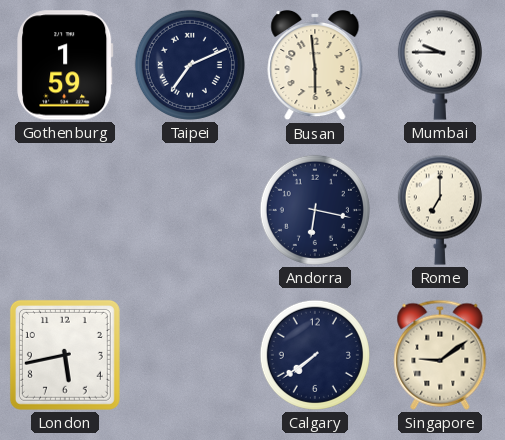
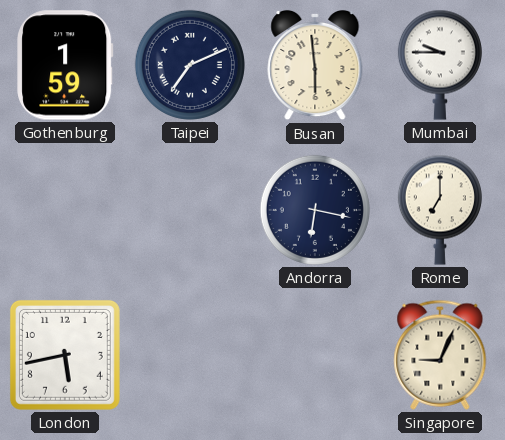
Calgary: 7:39 -> none (315, 355)
Singapore: 9:09 -> 9:04 (440, 355)
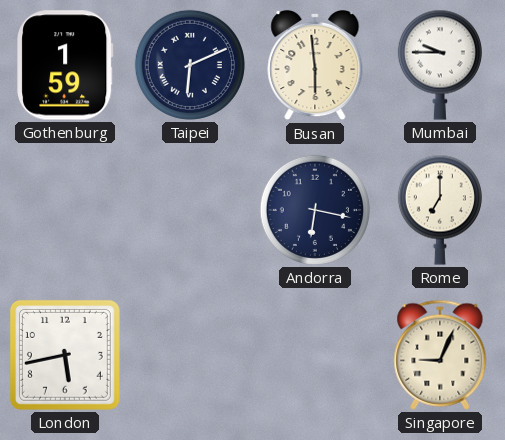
Taipei: 7:11 -> 6:11 (190, 65)
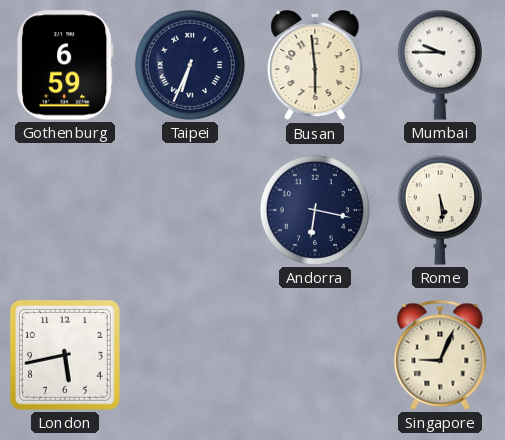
Gothenburg: 1:59 -> 6:59 (65, 65)
Taipei: 6:11 -> 6:34 (190, 65)
Rome: 7:00 -> 5:29 (440, 210)
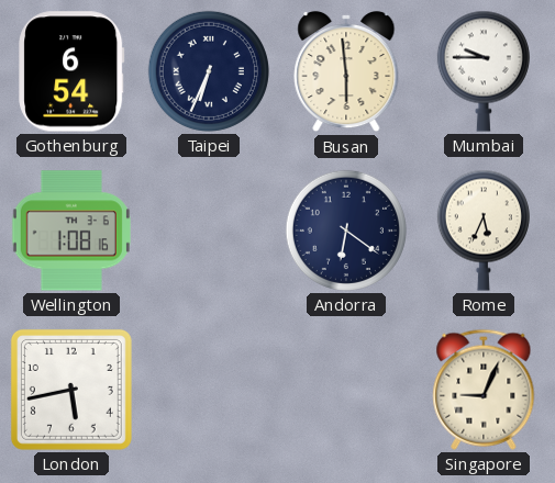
Gothenburg: 6:59 -> 6:54 (71, 71)
Wellington: none -> 1:08 (71, 231)
Andorra: 6:17 -> 6:21 (346, 231)
Rome: 5:29 -> 5:34 (484, 231)
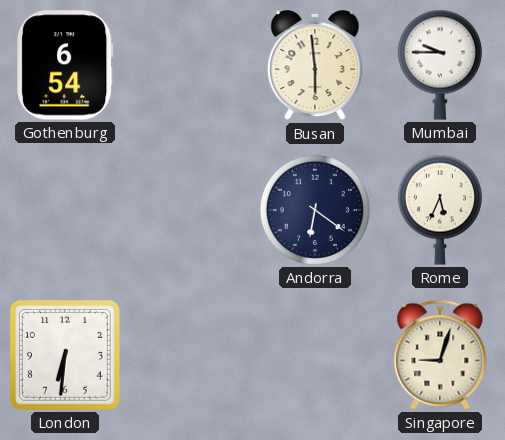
Taipei: 6:34 -> none (209, 71)
Wellington: 1:08 -> none (71, 231)
London: 5:43 -> 6:31 (65, 355)
Singapore: 9:04 -> 9:03 (440, 355)
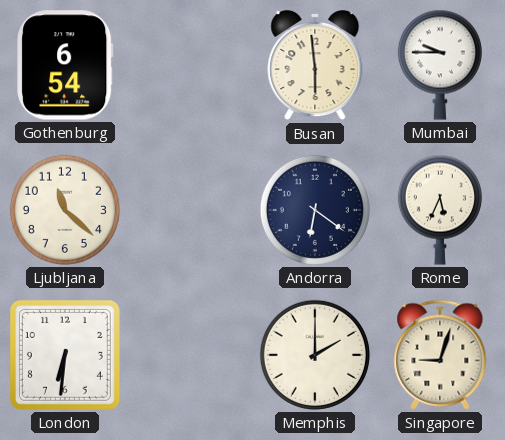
Ljubljana: none -> 11:22 (65, 210)
Memphis: none -> 2:00 (315, 355)
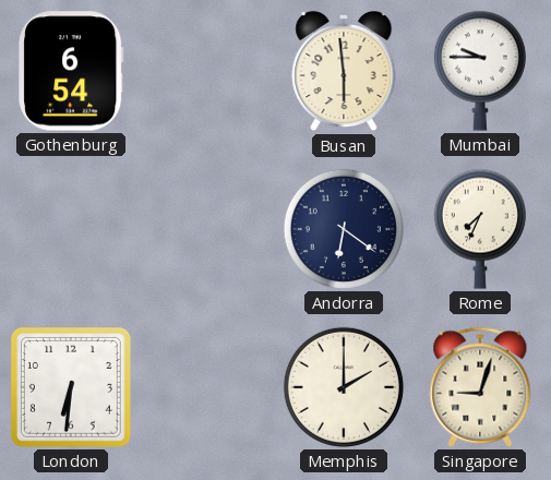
Ljubljana: 11:22 -> none (65, 210)
Rome: 5:34 -> 7:34 (480, 229)
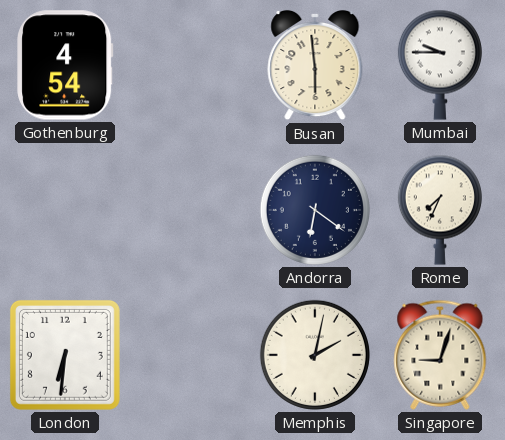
Gothenburg: 6:54 -> 4:54 (65, 65)
Memphis: 2:00 -> 2:02 (315, 355)
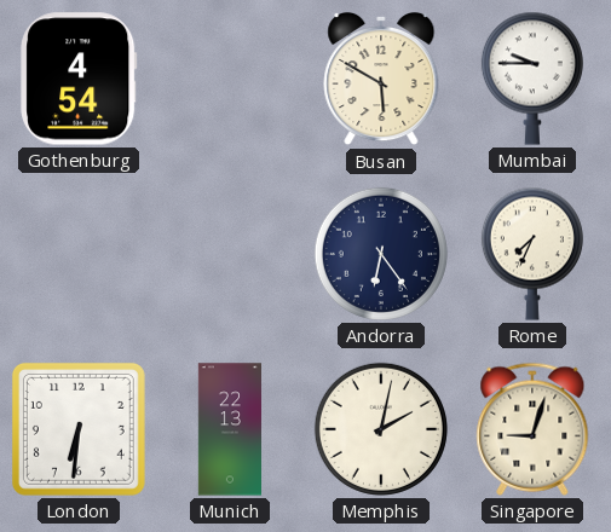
Busan: 5:59 -> 5:50 (381, 79)
Andorra: 6:21 -> 6:24 (381, 254)
Munich: none -> 22:13 (229, 429)
